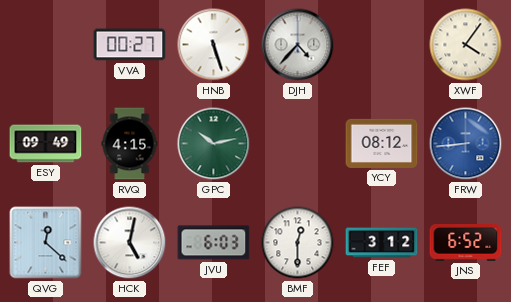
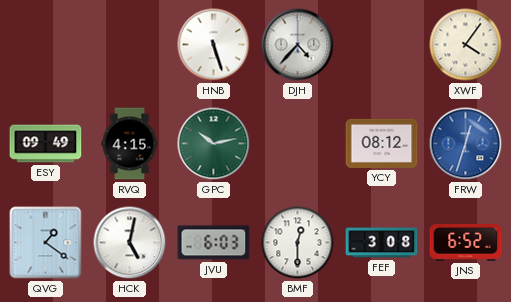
VVA: 00:27 -> none (130, 45)
FRW: 8:44 -> 12:33 (466, 144)
QVG: 12:22 -> 1:21 (46, 243)
FEF: 3:12 -> 3:08 (382, 243)
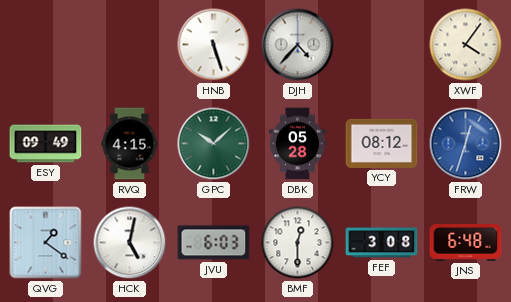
GPC: 10:13 -> 10:08 (214, 144)
DBK: none -> 05:28 (297, 144)
JNS: 6:52 -> 6:48 (466, 243)
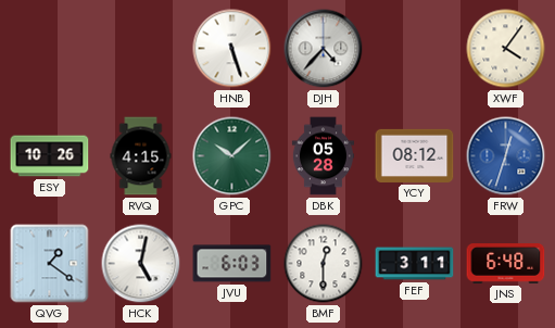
ESY: 09:49 -> 10:26 (50, 156)
FEF: 3:08 -> 3:11 (415, 264)
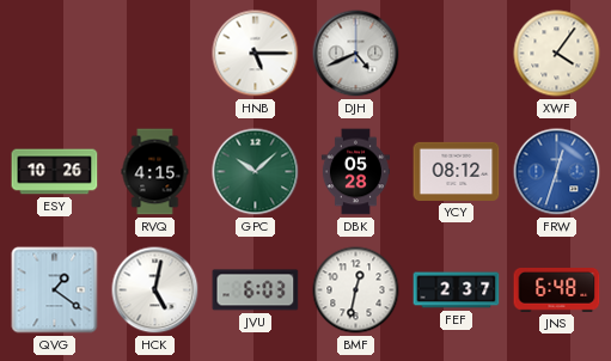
HNB: 5:27 -> 5:15 (256, 54)
DJH: 4:37 -> 4:41 (356, 54)
BMF: 12:30 -> 12:32 (356, 290)
FEF: 3:11 -> 2:37 (457, 290)
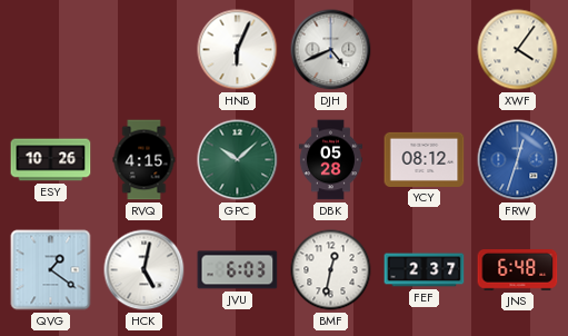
HNB: 5:15 -> 6:04 (238, 50)
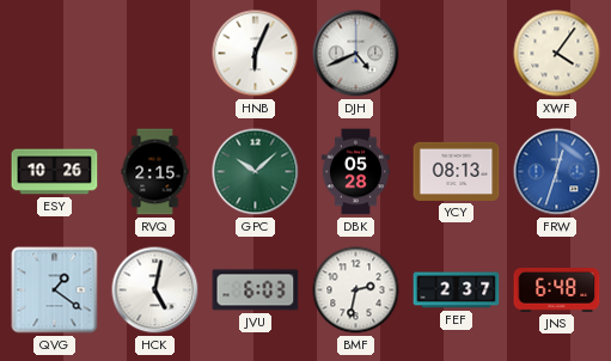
RVQ: 4:15 -> 2:15 (155, 172)
YCY: 08:12 -> 08:13 (457, 171)
BMF: 12:32 -> 2:32 (356, 290)
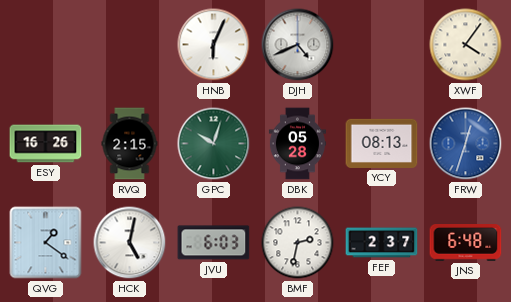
ESY: 10:26 -> 16:26 (46, 144)
GPC: 10:08 -> 10:03 (214, 144)
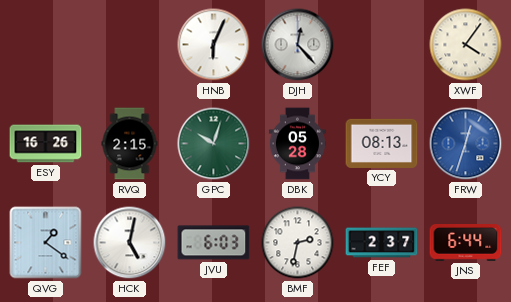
DJH: 4:41 -> 12:23 (298, 45)
JNS: 6:48 -> 6:44 (466, 243)
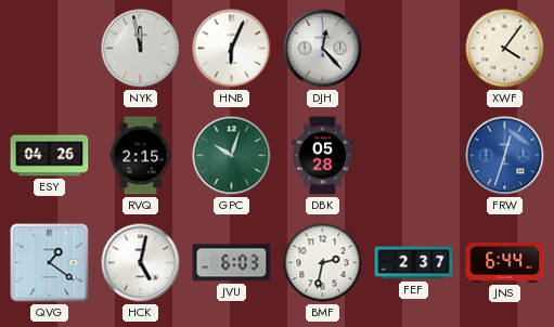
NYK: none -> 11:58 (141, 49)
ESY: 16:26 -> 04:26 (50, 156)
YCY: 08:13 -> none (382, 143)
